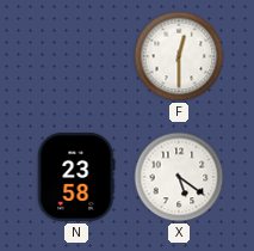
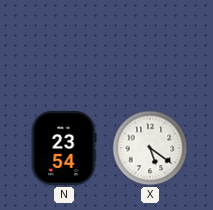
F: 12:30 -> none (179, 56)
N: 23:58 -> 23:54 (64, 148)
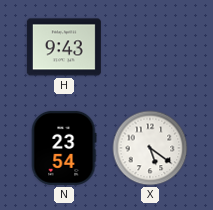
H: none -> 9:43 (64, 47)
